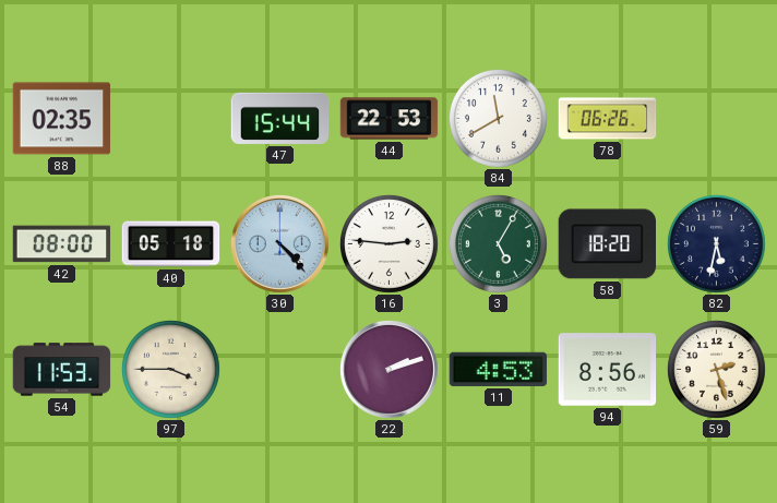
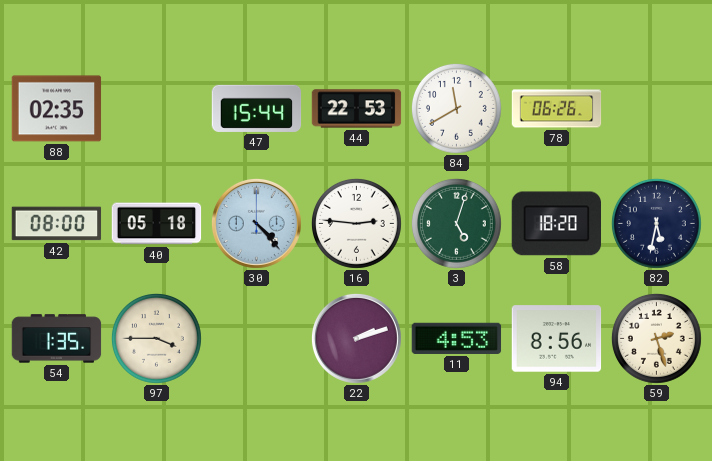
3: 5:05 -> 5:03 (456, 223)
54: 11:53 -> 1:35 (57, 339)
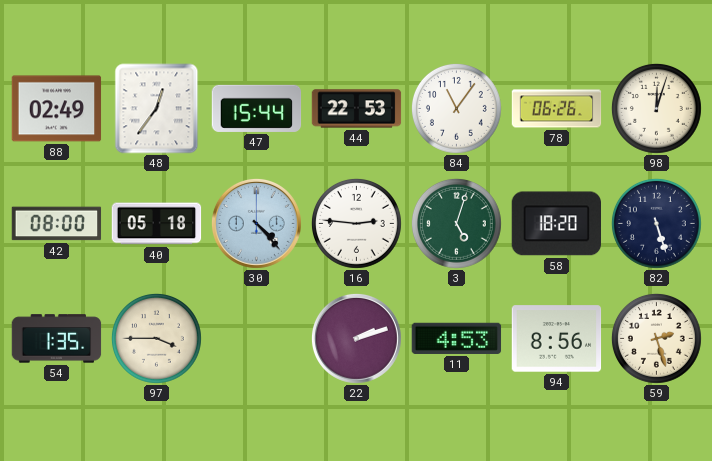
88: 02:35 -> 02:49 (57, 109)
48: none -> 12:36 (157, 109)
84: 11:40 -> 11:06 (456, 108)
98: none -> 12:03 (656, 108)
82: 5:32 -> 5:27 (656, 223)
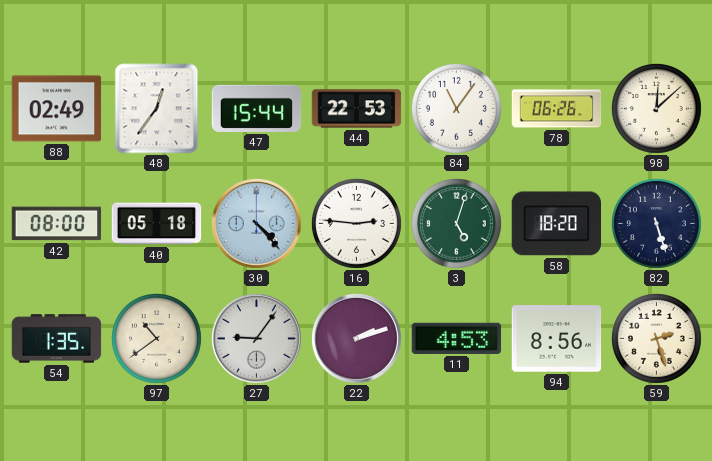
98: 12:03 -> 12:08 (656, 108)
97: 3:45 -> 10:39 (156, 338)
27: none -> 9:06 (256, 338)
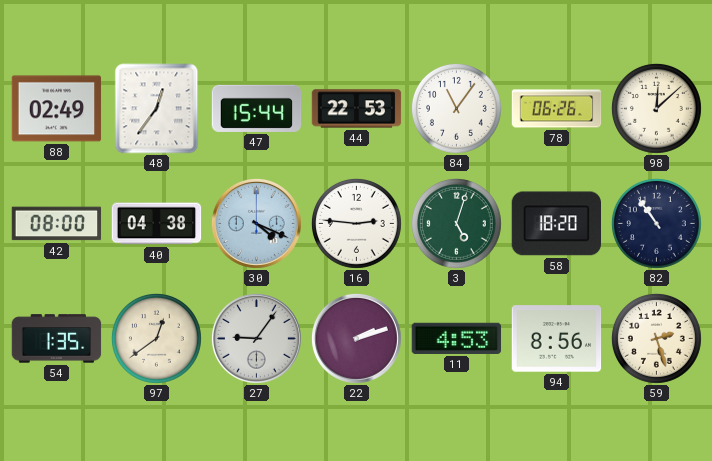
40: 05:18 -> 04:38 (157, 224)
30: 4:23 -> 4:19 (256, 223)
82: 5:27 -> 10:54 (656, 223)
97: 10:39 -> 12:39 (156, 338)
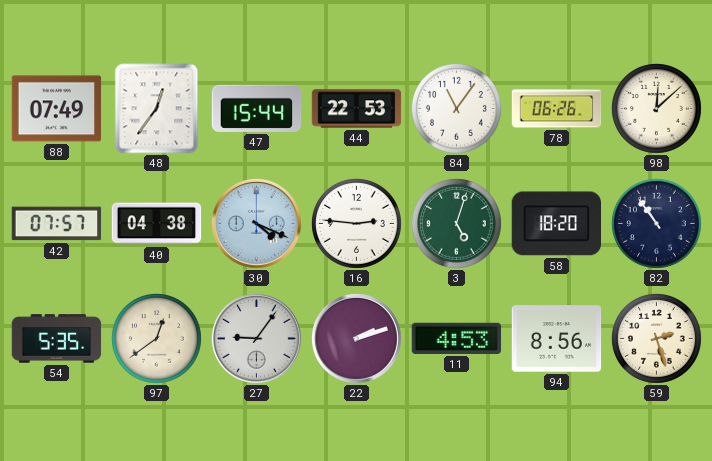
88: 02:49 -> 07:49 (57, 109)
42: 08:00 -> 07:57 (57, 224)
54: 1:35 -> 5:35 (57, 339)
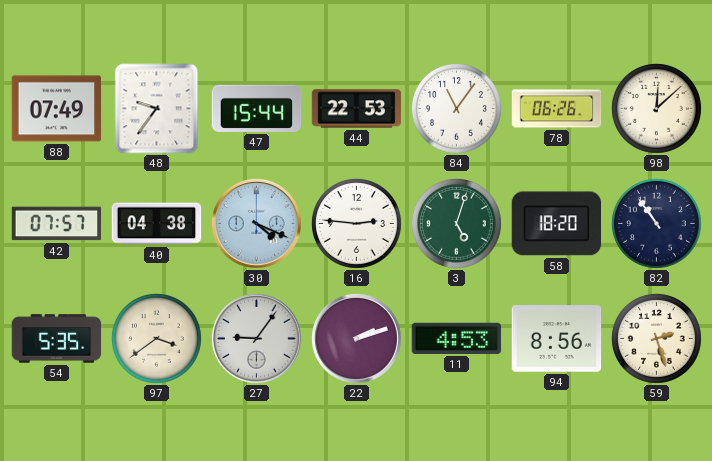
48: 12:36 -> 9:36 (157, 109)
97: 12:39 -> 3:39 (156, 338)
